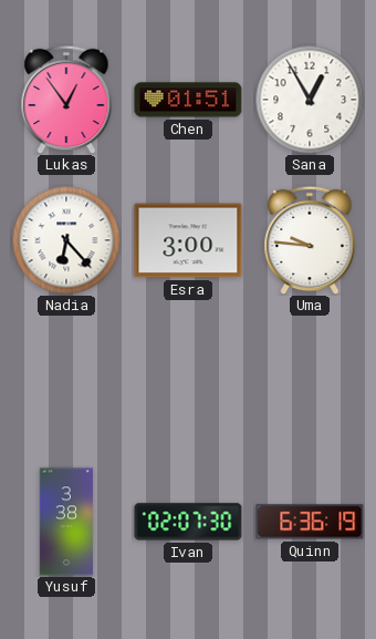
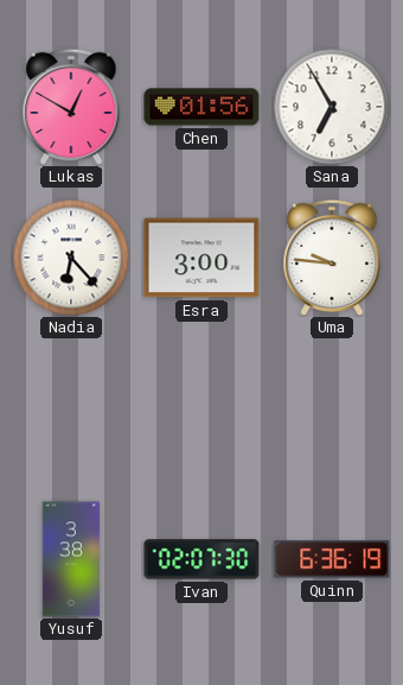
Lukas: 12:54 -> 12:50 (71, 107)
Chen: 01:51 -> 01:56 (201, 107)
Sana: 12:55 -> 6:55 (332, 107)
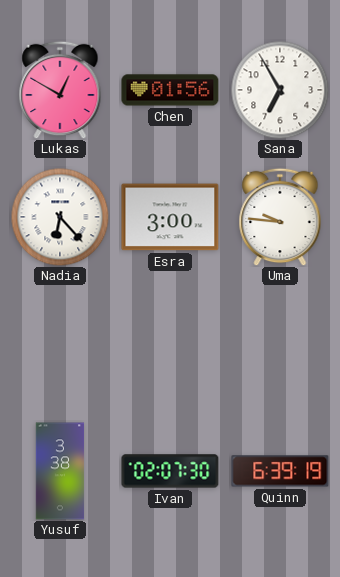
Quinn: 6:36 -> 6:39 (280, 471)
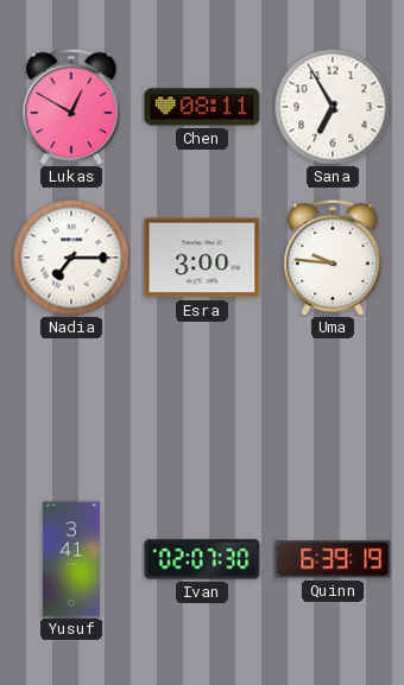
Chen: 01:56 -> 08:11 (202, 107)
Nadia: 6:23 -> 7:15 (71, 258)
Yusuf: 3:38 -> 3:41 (71, 559)
